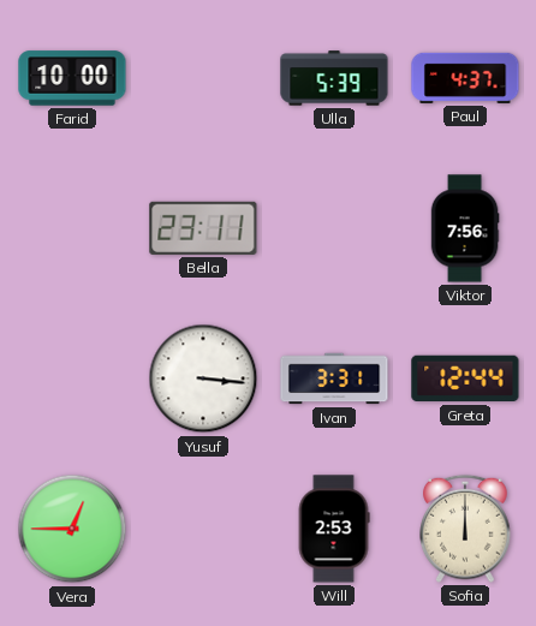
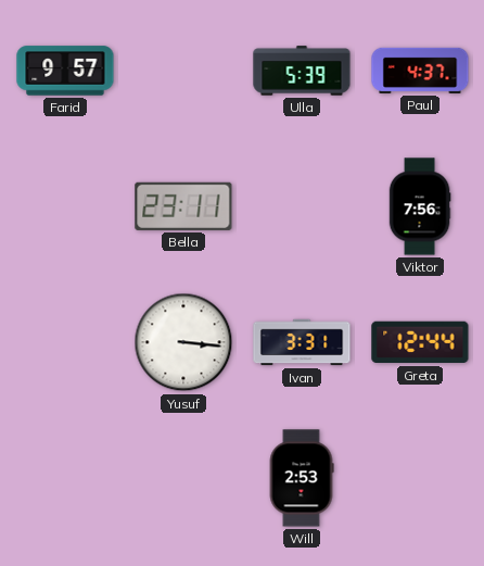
Farid: 10:00 -> 9:57 (65, 71)
Vera: 12:45 -> none (72, 529)
Sofia: 12:00 -> none (465, 529)
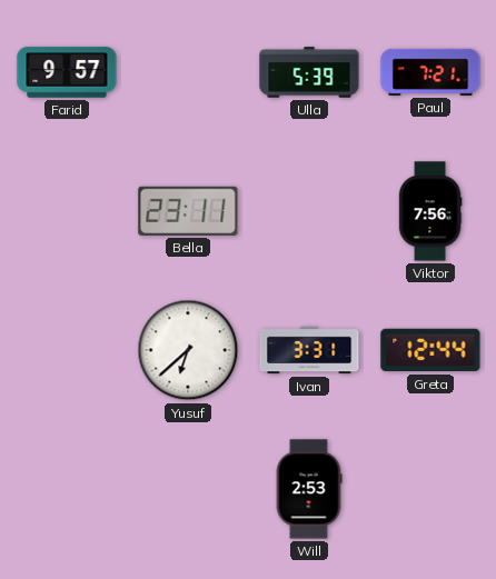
Paul: 4:37 -> 7:21 (430, 72)
Yusuf: 3:16 -> 6:38 (188, 350)
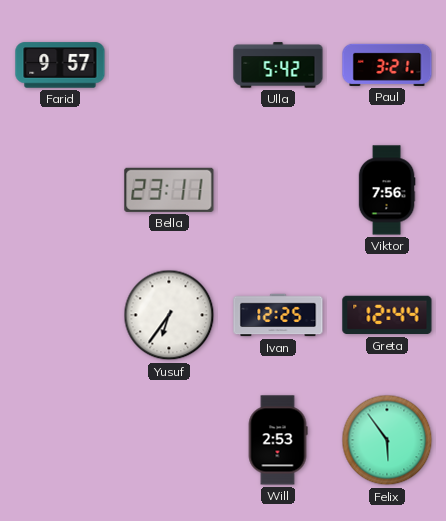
Ulla: 5:39 -> 5:42 (278, 65)
Paul: 7:21 -> 3:21 (387, 65)
Yusuf: 6:38 -> 6:36 (169, 315)
Ivan: 3:31 -> 12:25 (278, 315)
Felix: none -> 5:54 (387, 440)
